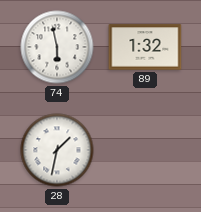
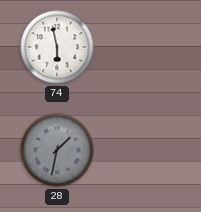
89: 1:32 -> none (145, 47)
28 dial: white -> grey (57, 150)
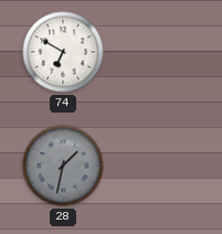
74: 5:58 -> 6:50 (63, 52)
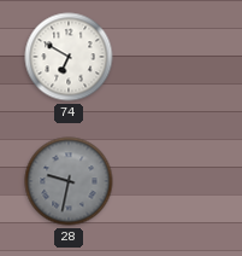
28: 1:32 -> 9:32 (69, 181)
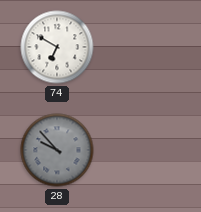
28: 9:32 -> 9:53 (57, 150)
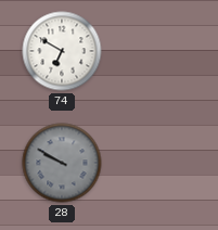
28: 9:53 -> 9:50 (62, 163)
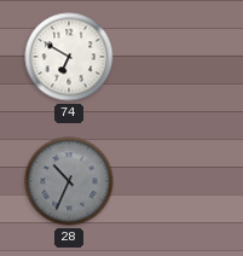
28: 9:50 -> 10:34 (69, 181)
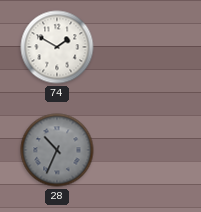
74: 6:50 -> 1:50 (57, 47)
